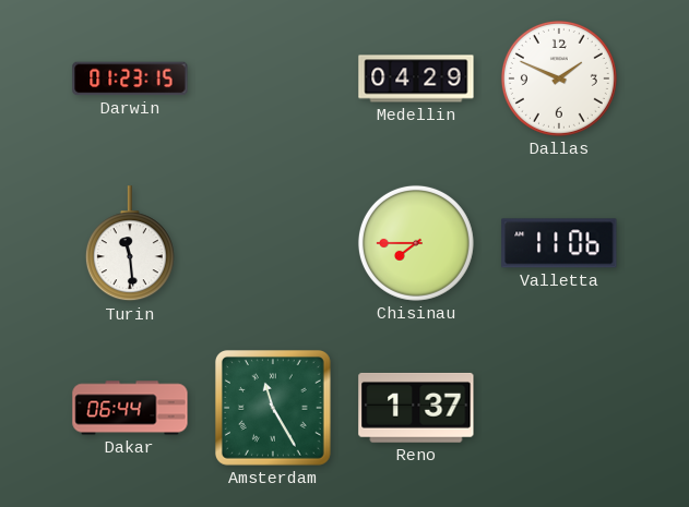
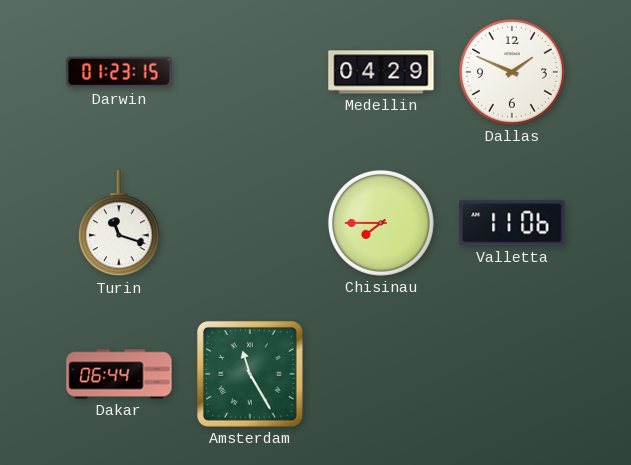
Turin: 11:29 -> 11:18 (119, 224)
Reno: 1:37 -> none (416, 408)
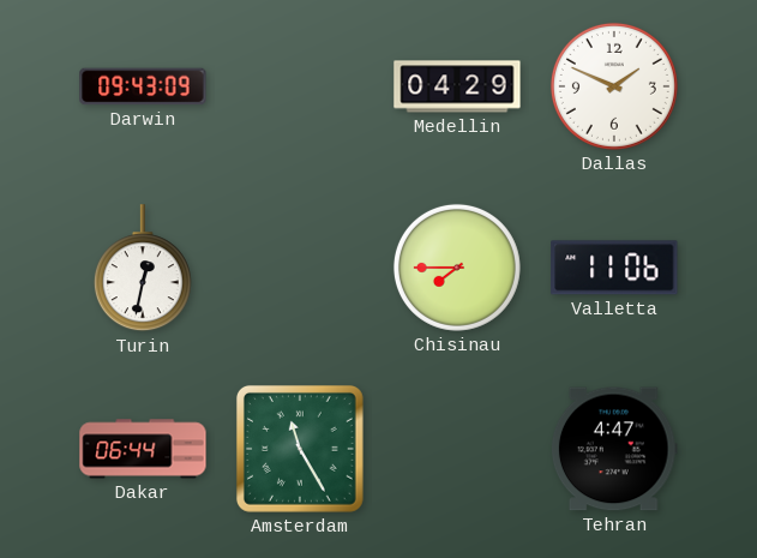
Darwin: 01:23 -> 09:43 (143, 86)
Turin: 11:18 -> 12:32 (143, 269)
Tehran: none -> 4:47 (614, 449)
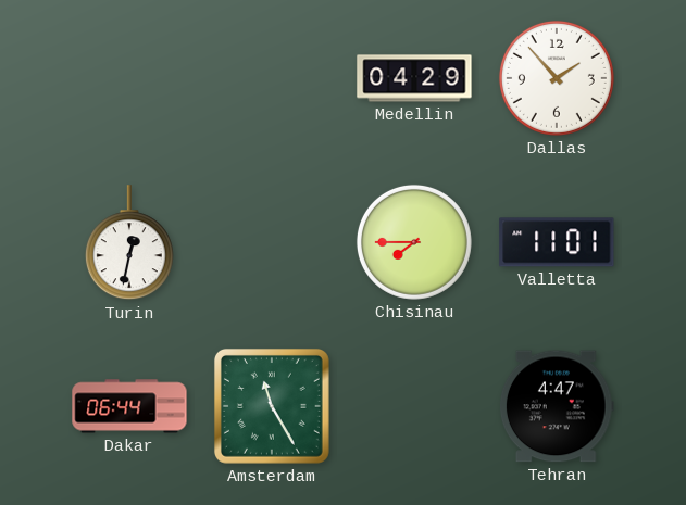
Darwin: 09:43 -> none (143, 86)
Dallas: 1:49 -> 1:53 (557, 78)
Valletta: 11:06 -> 11:01 (557, 242)
